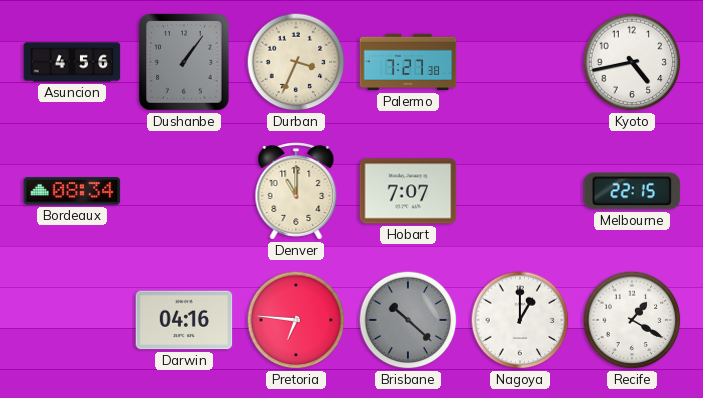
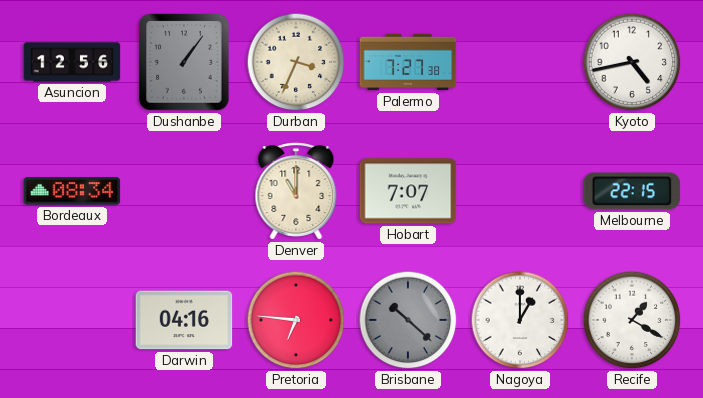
Asuncion: 4:56 -> 12:56 (72, 62)
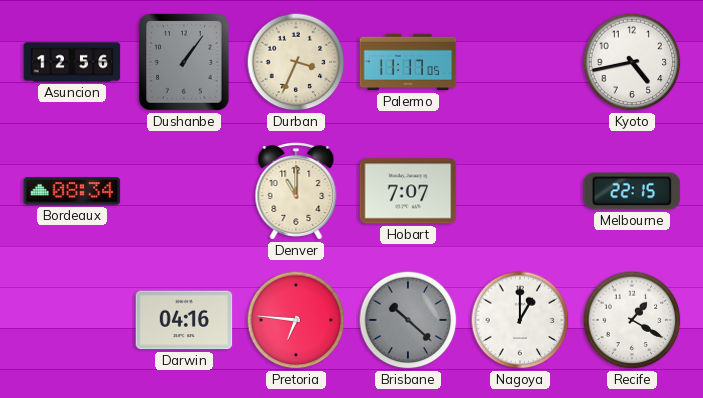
Palermo: 7:27 -> 11:17 (408, 62)
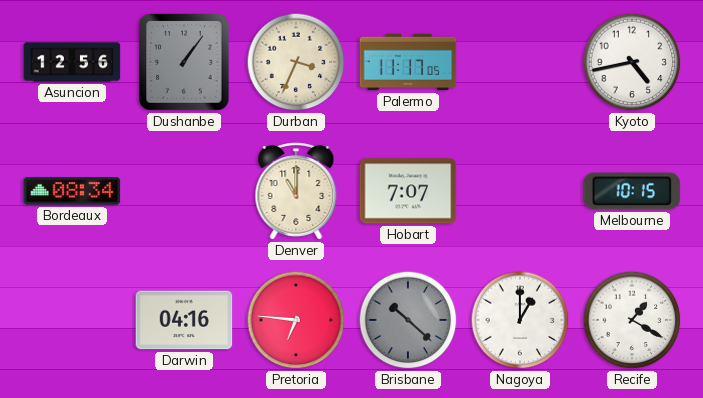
Melbourne: 22:15 -> 10:15 (632, 191)
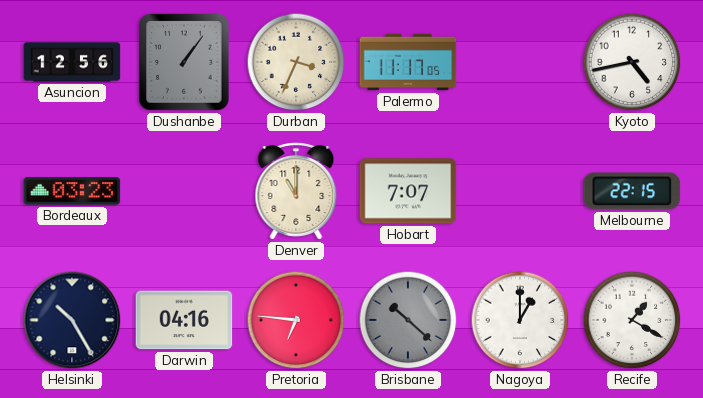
Bordeaux: 08:34 -> 03:23 (72, 191)
Melbourne: 10:15 -> 22:15 (632, 191)
Helsinki: none -> 10:25 (72, 320)
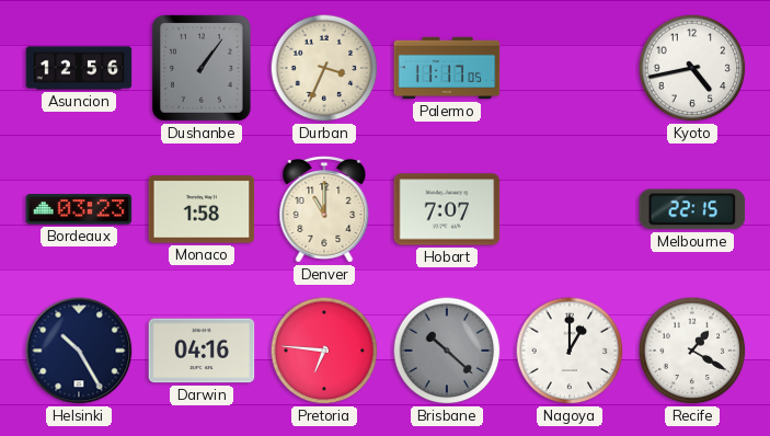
Monaco: none -> 1:58 (202, 209)
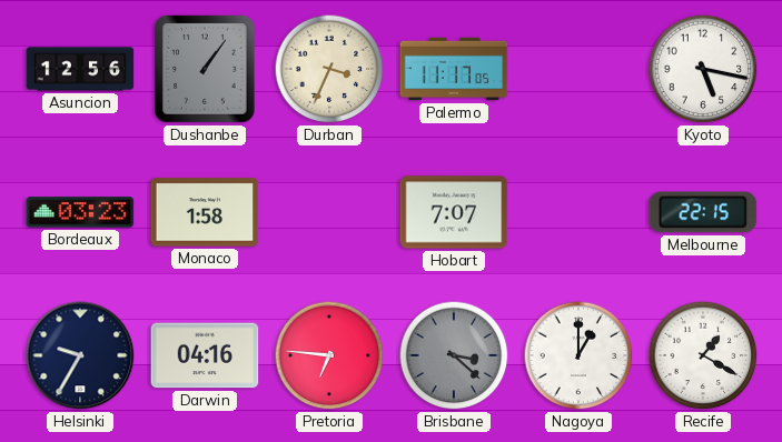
Kyoto: 4:43 -> 5:17 (703, 69)
Denver: 11:00 -> none (324, 209)
Helsinki: 10:25 -> 9:35 (80, 355)
Brisbane: 10:22 -> 3:22 (454, 355)
